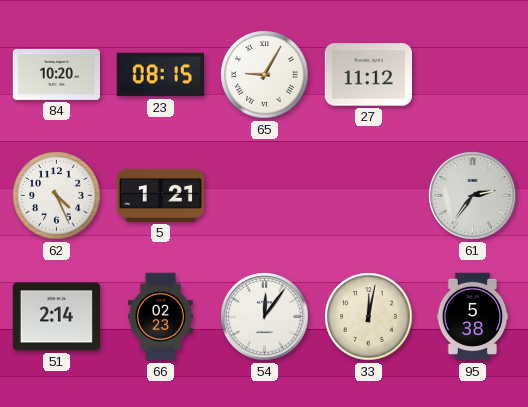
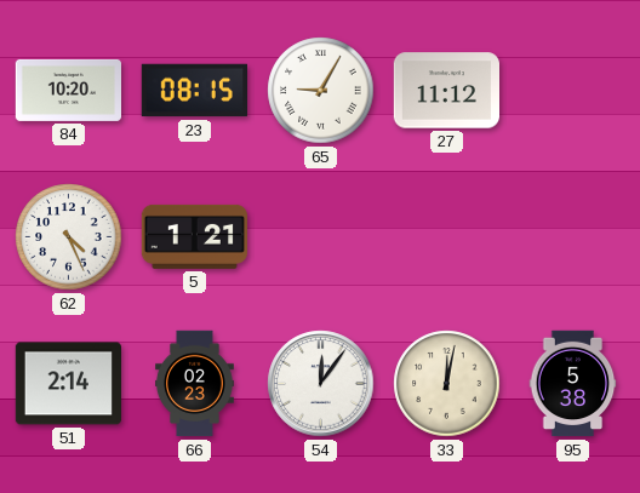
61: 2:36 -> none (473, 196)
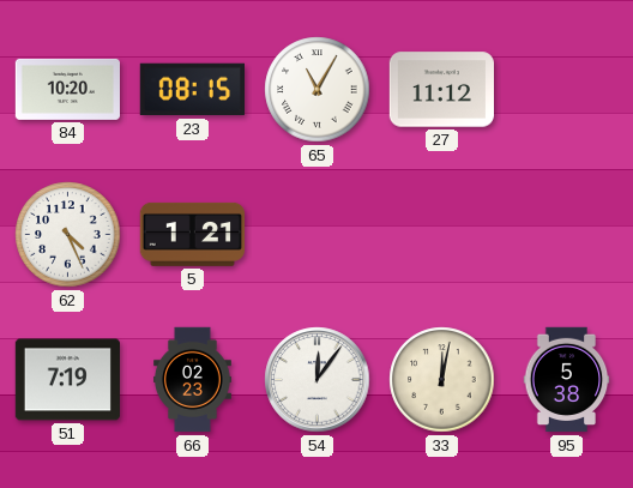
65: 9:05 -> 11:05 (318, 90)
51: 2:14 -> 7:19 (67, 380)
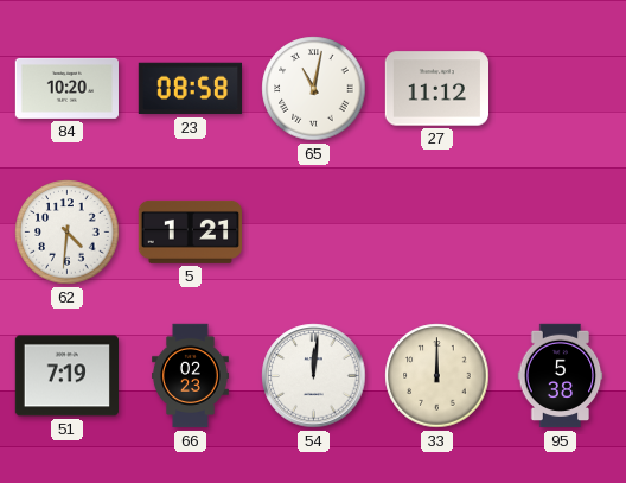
23: 08:15 -> 08:58 (190, 89)
65: 11:05 -> 11:02 (314, 89)
62: 4:26 -> 4:31 (68, 233)
54: 12:06 -> 12:01 (314, 376)
33: 12:02 -> 12:00 (437, 376)
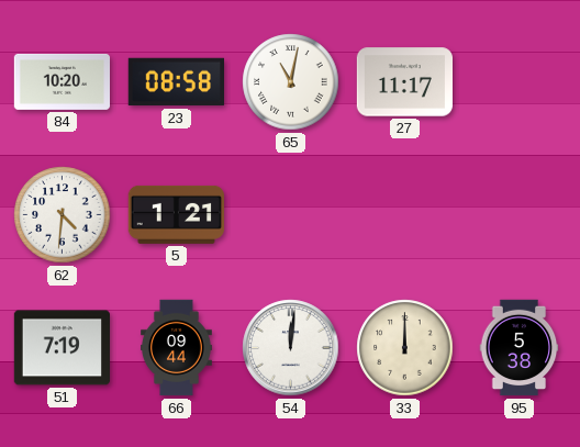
27: 11:12 -> 11:17 (404, 82)
66: 02:23 -> 09:44 (177, 348)
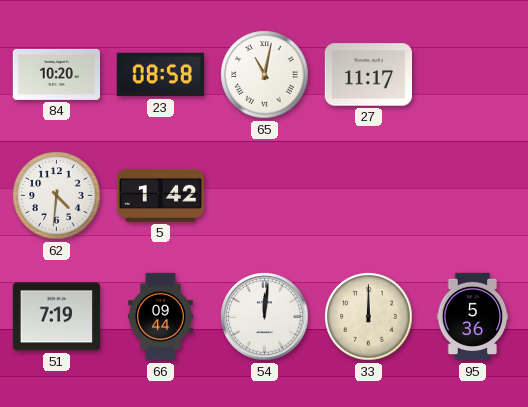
5: 1:21 -> 1:42 (160, 195)
95: 5:38 -> 5:36 (473, 317)
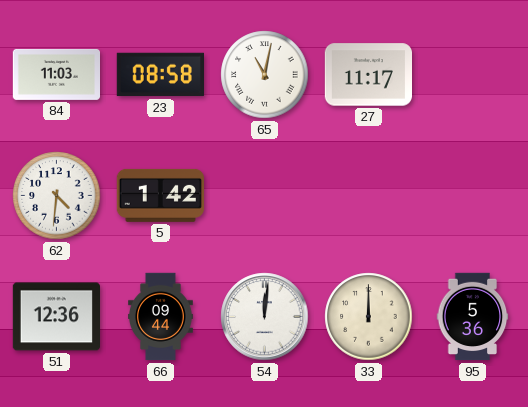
84: 10:20 -> 11:03 (56, 74)
51: 7:19 -> 12:36 (56, 317)
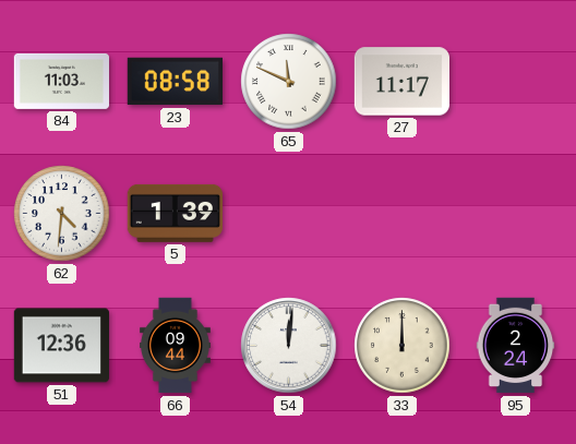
65: 11:02 -> 11:49 (289, 82)
5: 1:42 -> 1:39 (175, 213)
95: 5:36 -> 2:24 (516, 346)
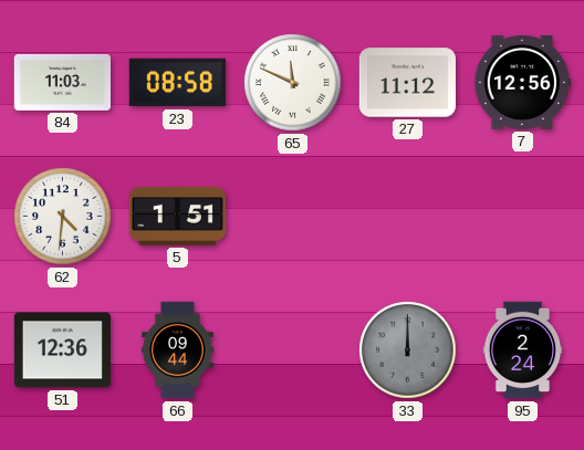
27: 11:17 -> 11:12 (407, 83)
7: none -> 12:56 (522, 82)
5: 1:39 -> 1:51 (177, 216)
54: 12:01 -> none (289, 346)
33 dial: cream -> grey (408, 350)
